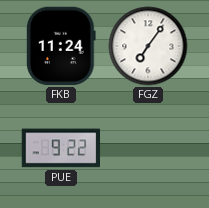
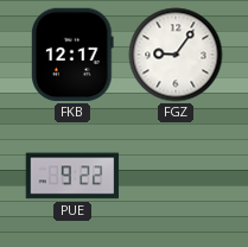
FKB: 11:24 -> 12:17 (72, 55)
FGZ: 7:06 -> 9:06 (176, 55)
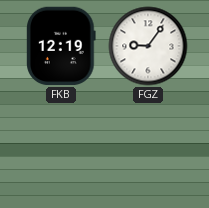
FKB: 12:17 -> 12:19 (61, 46)
PUE: 9:22 -> none (72, 176)
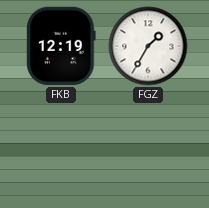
FGZ: 9:06 -> 1:35 (148, 46)
